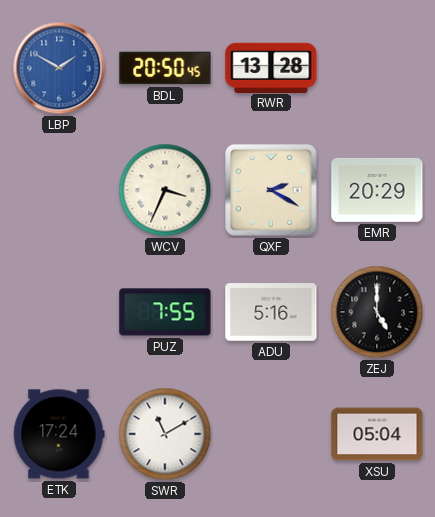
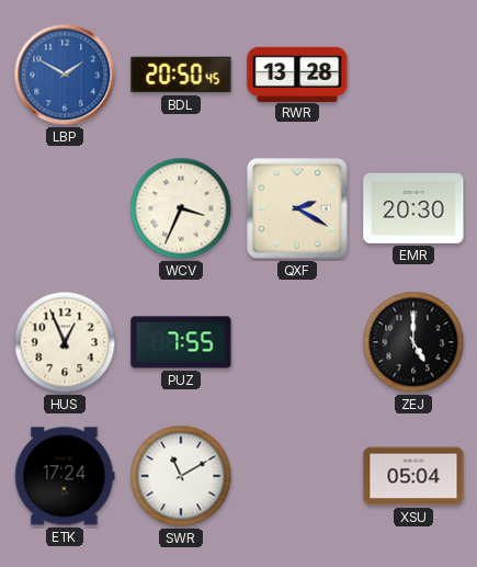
EMR: 20:29 -> 20:30 (413, 208)
HUS: none -> 12:56 (65, 342)
ADU: 5:16 -> none (271, 312)
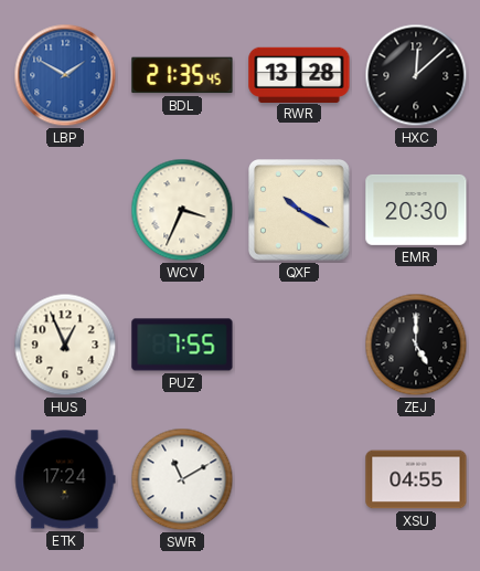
BDL: 20:50 -> 21:35 (182, 75)
HXC: none -> 12:08 (416, 75)
QXF: 2:20 -> 10:20 (300, 211)
XSU: 05:04 -> 04:55 (416, 479)
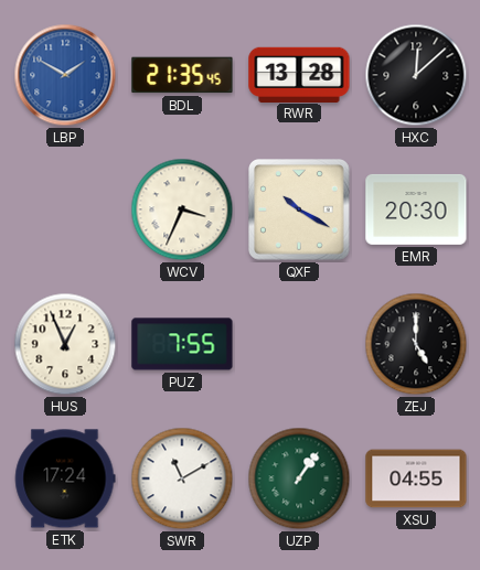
UZP: none -> 1:06 (299, 478)
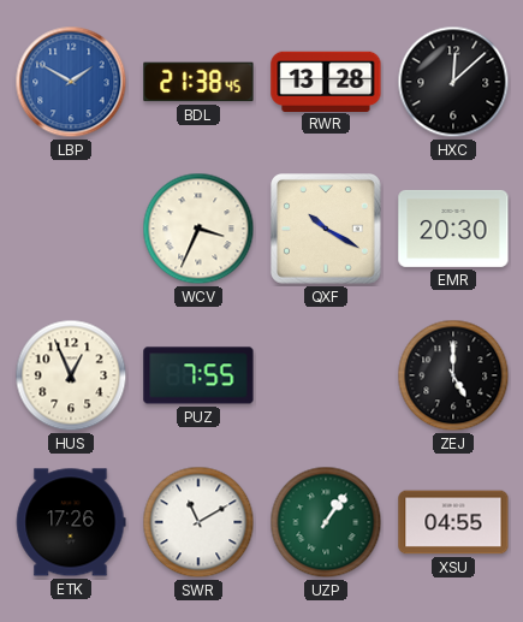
BDL: 21:35 -> 21:38 (198, 82)
ETK: 17:24 -> 17:26 (71, 522)
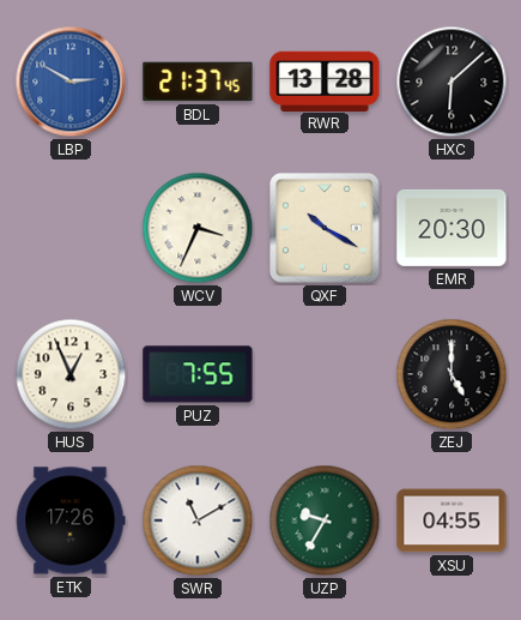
LBP: 1:50 -> 2:50 (71, 82)
BDL: 21:38 -> 21:37 (198, 82)
HXC: 12:08 -> 6:08 (452, 82)
UZP: 1:06 -> 9:35 (325, 520)
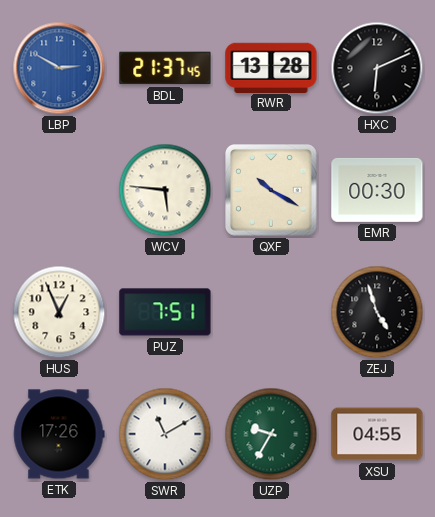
HXC: 6:08 -> 6:11 (377, 68)
WCV: 3:34 -> 5:46 (165, 190)
EMR: 20:30 -> 00:30 (377, 190)
PUZ: 7:55 -> 7:51 (165, 312)
ZEJ: 5:00 -> 4:57 (377, 312)
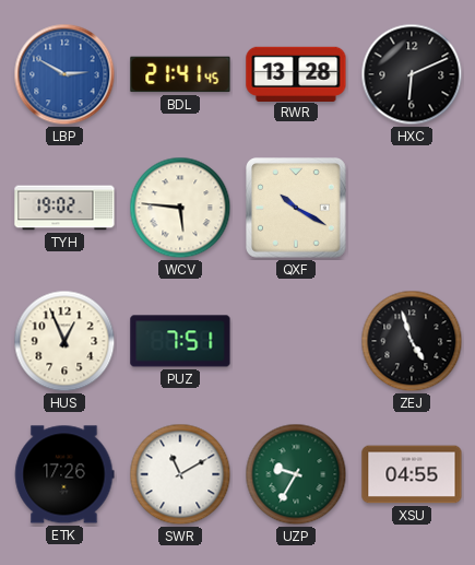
BDL: 21:37 -> 21:41 (180, 74)
TYH: none -> 19:02 (64, 208)
EMR: 00:30 -> none (377, 190)
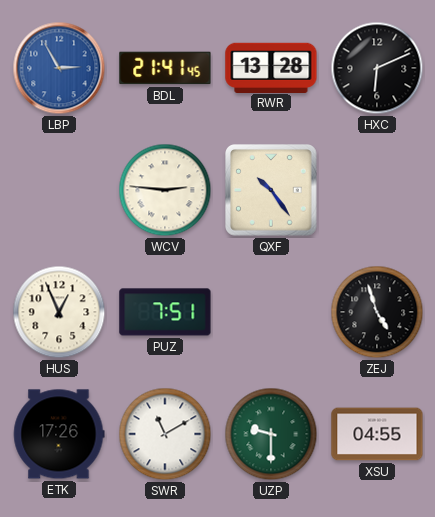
LBP: 2:50 -> 2:55 (59, 68)
TYH: 19:02 -> none (64, 208)
WCV: 5:46 -> 2:46 (165, 190)
QXF: 10:20 -> 10:24 (272, 191)
UZP: 9:35 -> 9:30 (271, 434)
